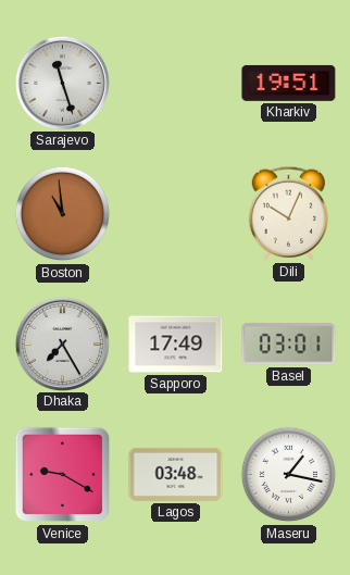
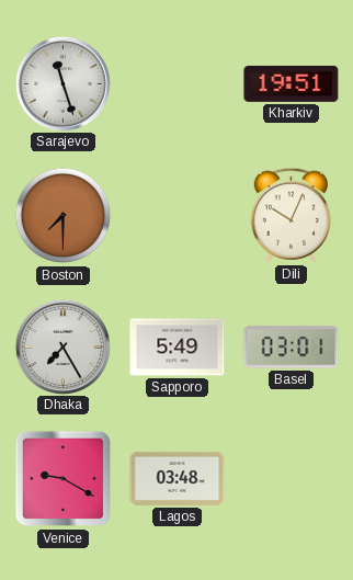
Boston: 10:59 -> 7:30 (64, 216)
Sapporo: 17:49 -> 5:49 (178, 348)
Maseru: 1:17 -> none (289, 475)
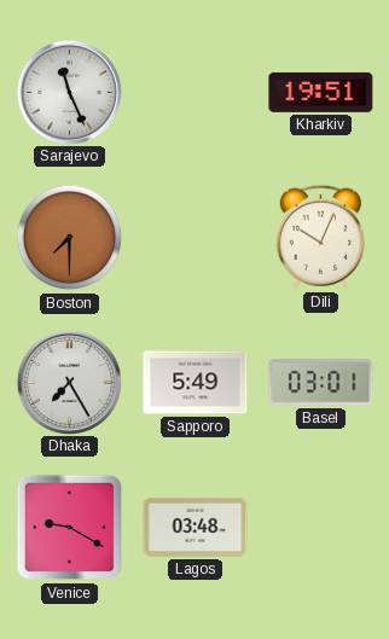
Sarajevo: 11:27 -> 11:26 (69, 92)
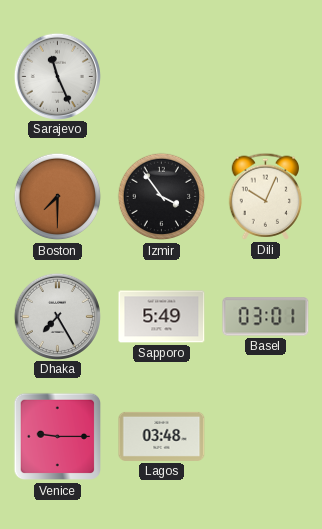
Kharkiv: 19:51 -> none (321, 92)
Izmir: none -> 3:54 (162, 197)
Venice: 9:20 -> 9:15 (58, 437)
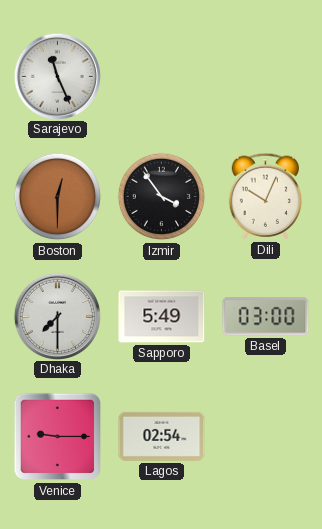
Boston: 7:30 -> 12:30 (58, 197)
Dhaka: 7:25 -> 7:30 (57, 316)
Basel: 03:01 -> 03:00 (266, 317)
Lagos: 03:48 -> 02:54 (162, 436)
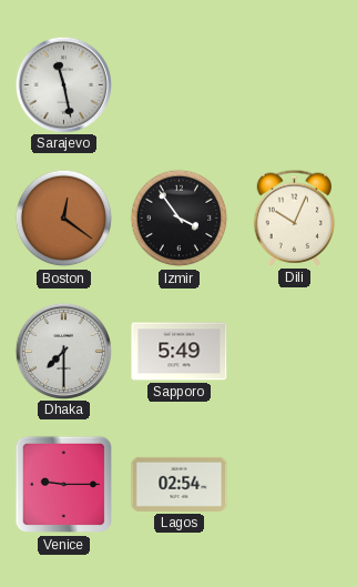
Sarajevo: 11:26 -> 11:28 (63, 84)
Boston: 12:30 -> 12:21 (64, 219)
Basel: 03:00 -> none (266, 317)
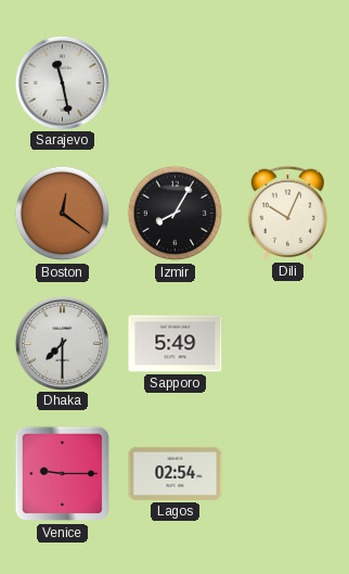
Izmir: 3:54 -> 8:05 (176, 214)
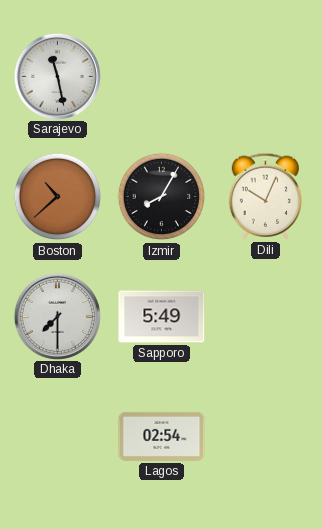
Boston: 12:21 -> 10:38 (58, 197)
Venice: 9:15 -> none (63, 474)
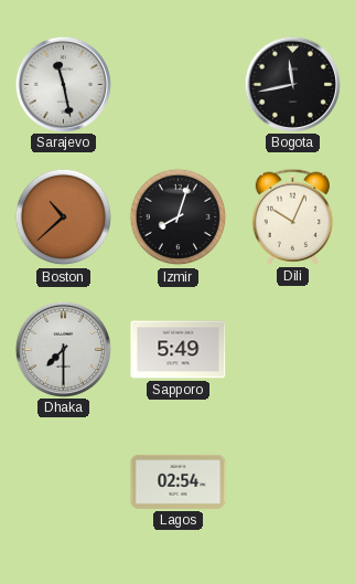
Bogota: none -> 11:43 (292, 84)
Izmir: 8:05 -> 8:03 (179, 217)
